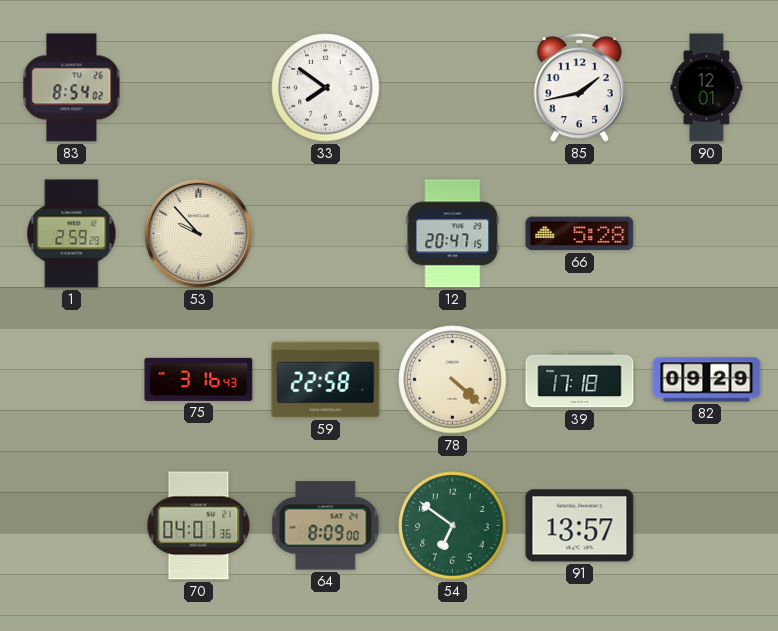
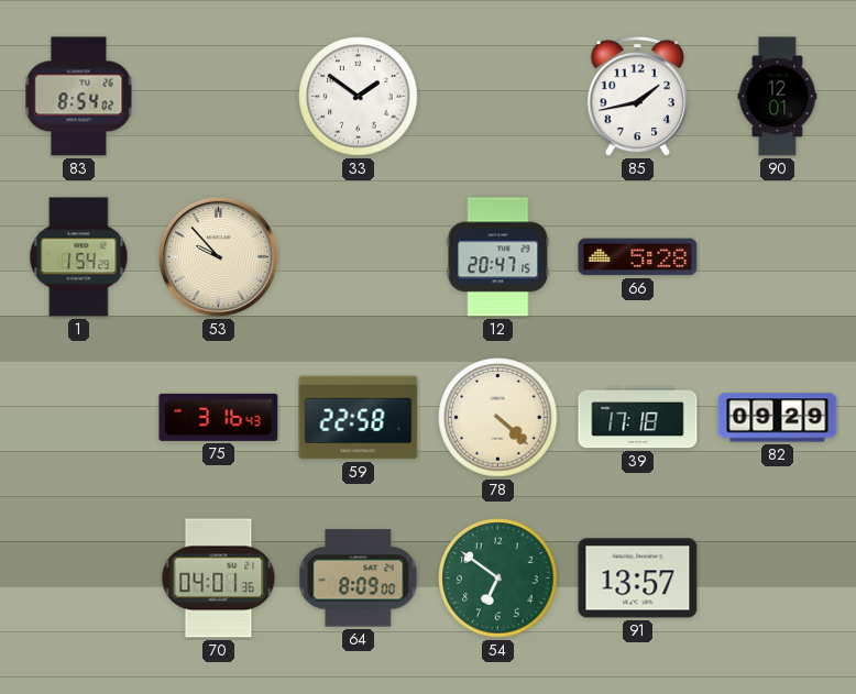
33: 7:51 -> 1:51 (359, 97)
1: 2:59 -> 1:54 (79, 257)
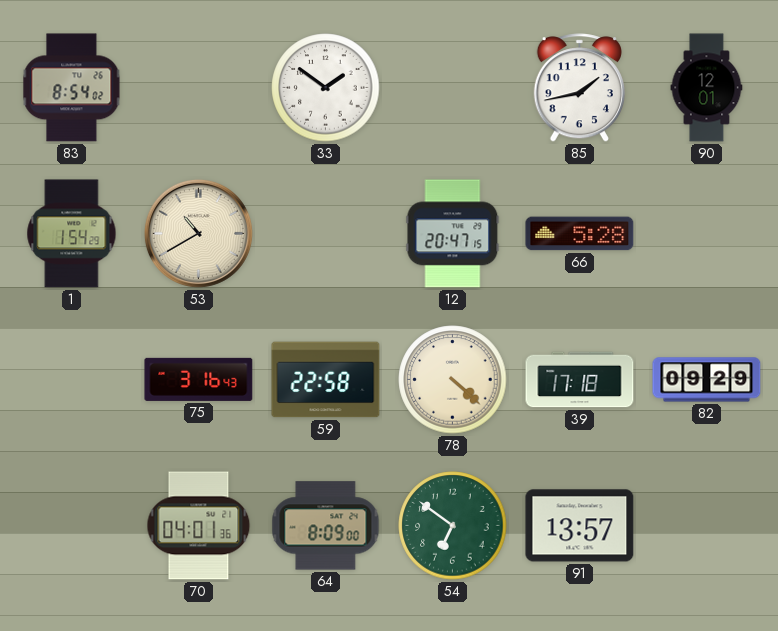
53: 9:53 -> 10:40 (198, 233)
